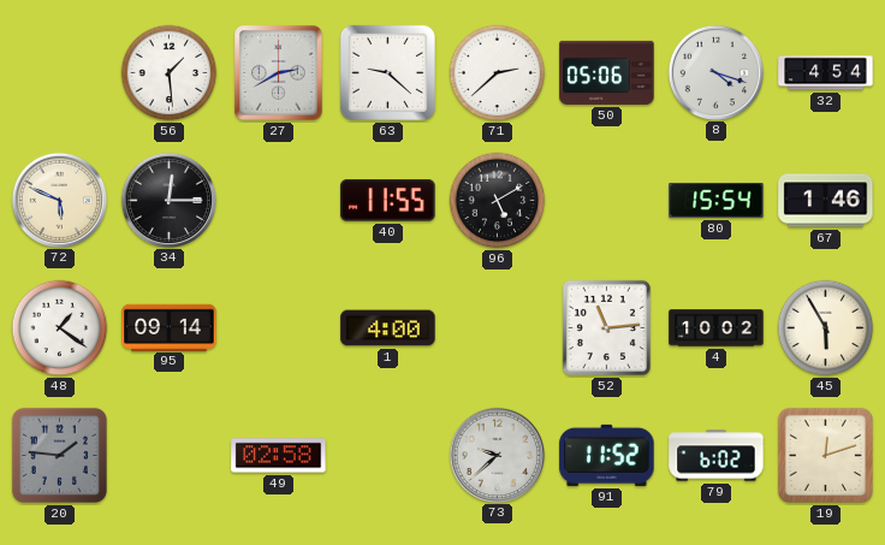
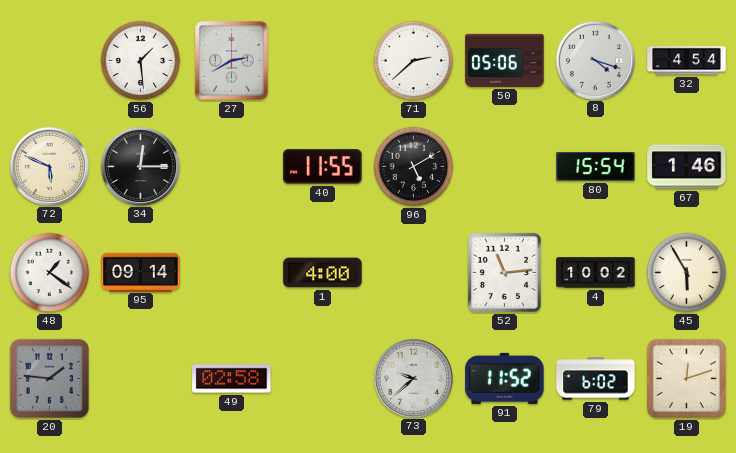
63: 9:22 -> none (387, 72)
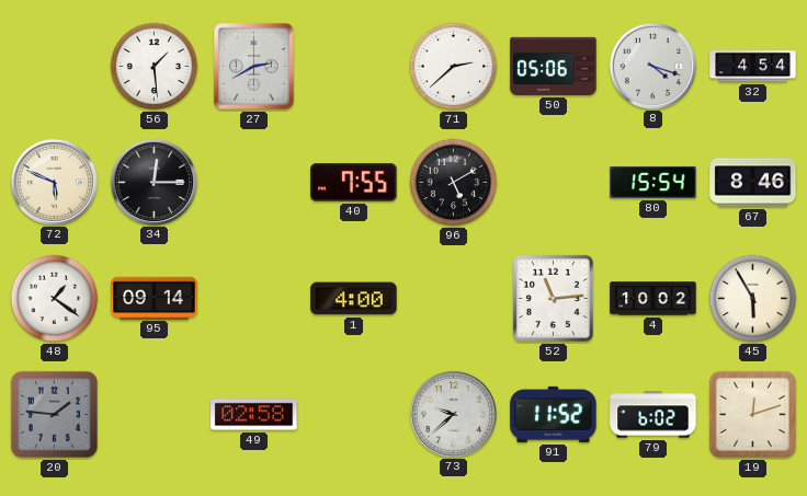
40: 11:55 -> 7:55 (354, 183)
67: 1:46 -> 8:46 (753, 183)
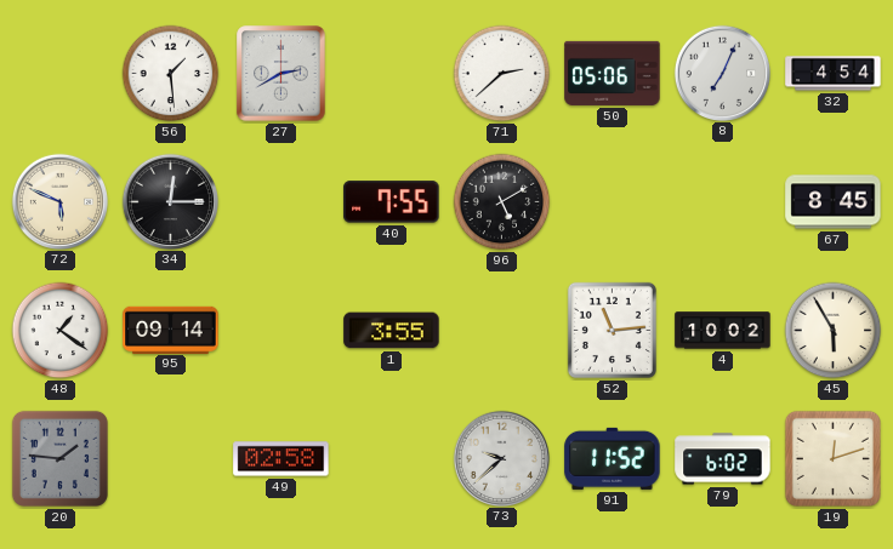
8: 4:18 -> 7:04 (722, 73)
80: 15:54 -> none (653, 182)
67: 8:46 -> 8:45 (834, 202)
1: 4:00 -> 3:55 (392, 331)
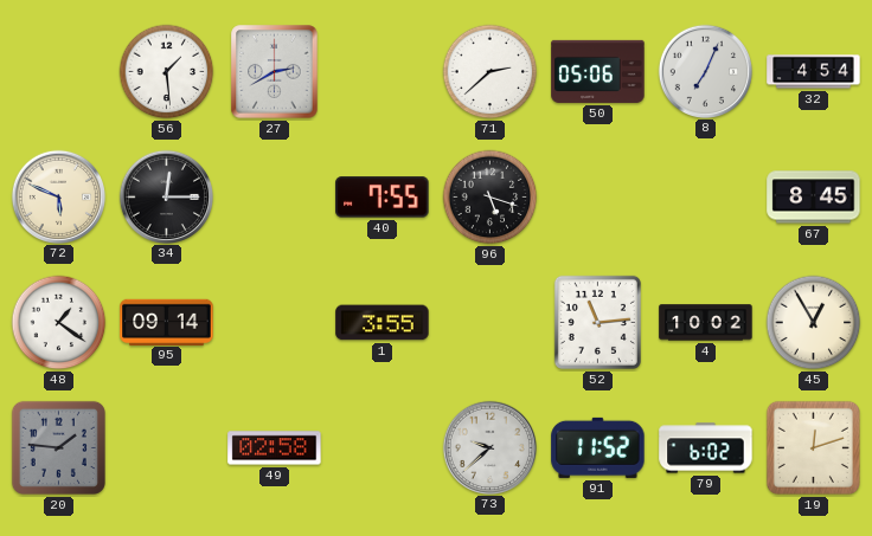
96: 5:10 -> 5:18 (490, 198)
45: 5:55 -> 12:55 (814, 323)
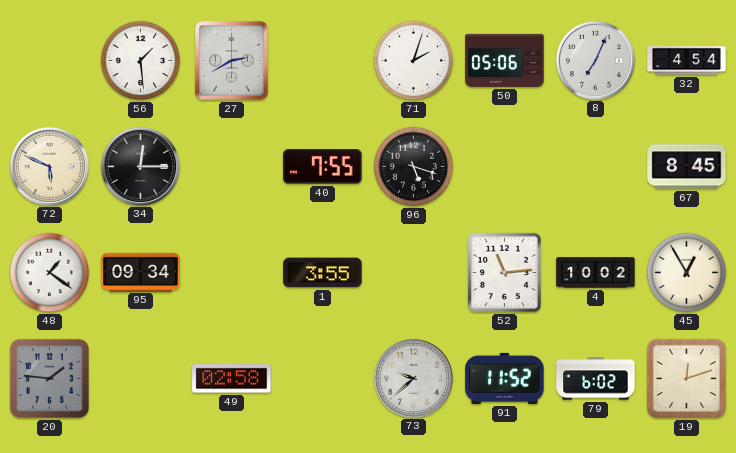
71: 2:38 -> 2:03 (414, 61)
95: 09:14 -> 09:34 (141, 272)
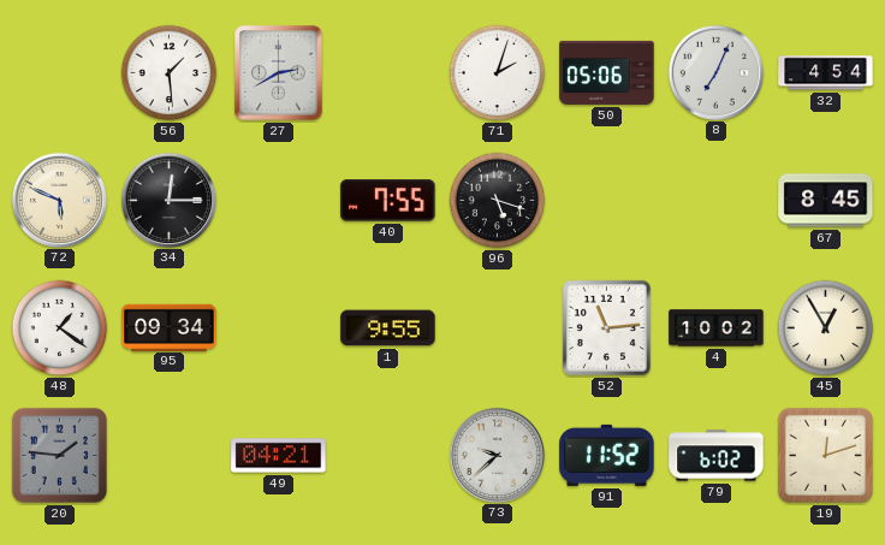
1: 3:55 -> 9:55 (388, 328)
49: 02:58 -> 04:21 (279, 456)
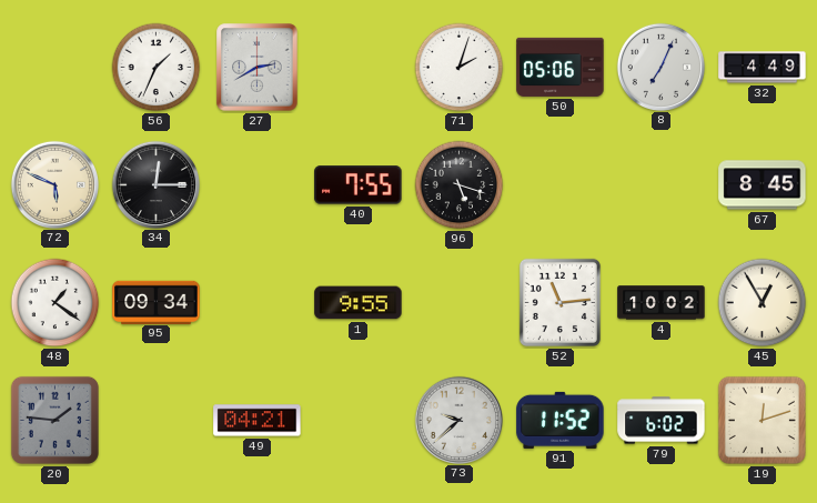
56: 1:29 -> 1:34 (157, 68)
32: 4:54 -> 4:49 (763, 68)
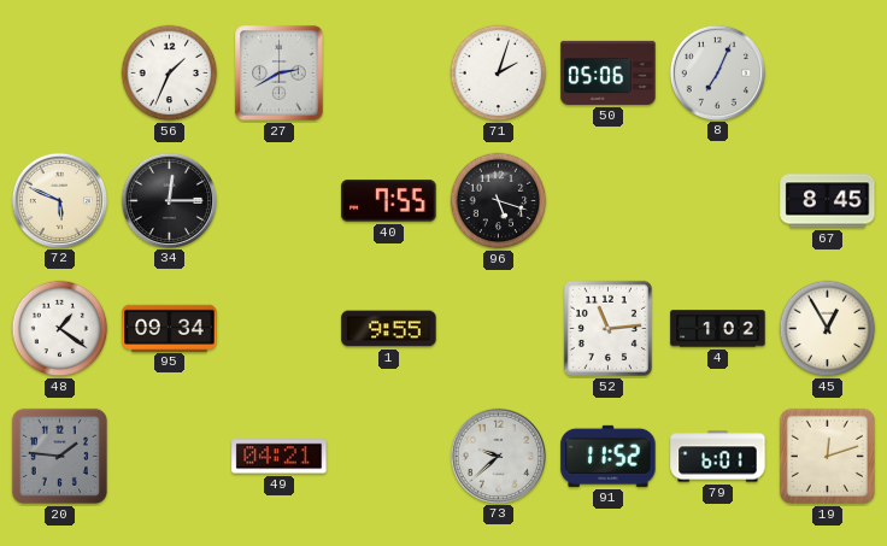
32: 4:49 -> none (763, 68)
4: 10:02 -> 1:02 (718, 329)
79: 6:02 -> 6:01 (718, 457)
